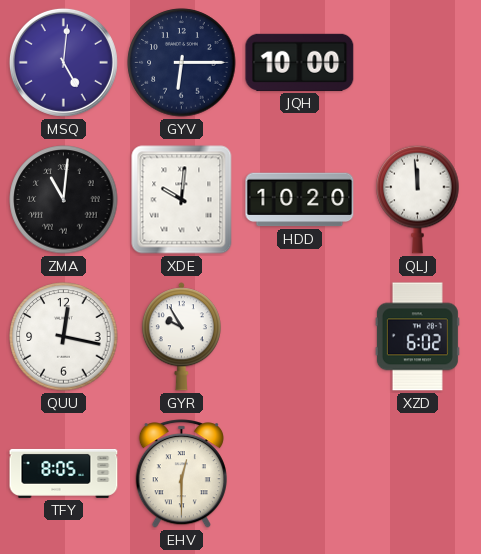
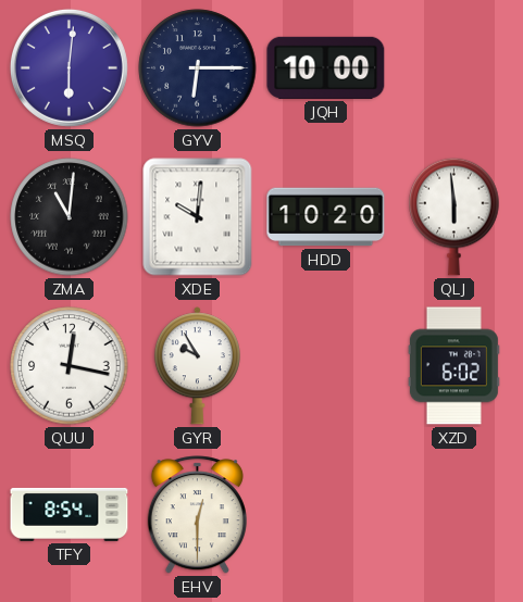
MSQ: 5:01 -> 6:01 (69, 67)
QLJ: 11:59 -> 5:59 (454, 216)
TFY: 8:05 -> 8:54 (70, 514)
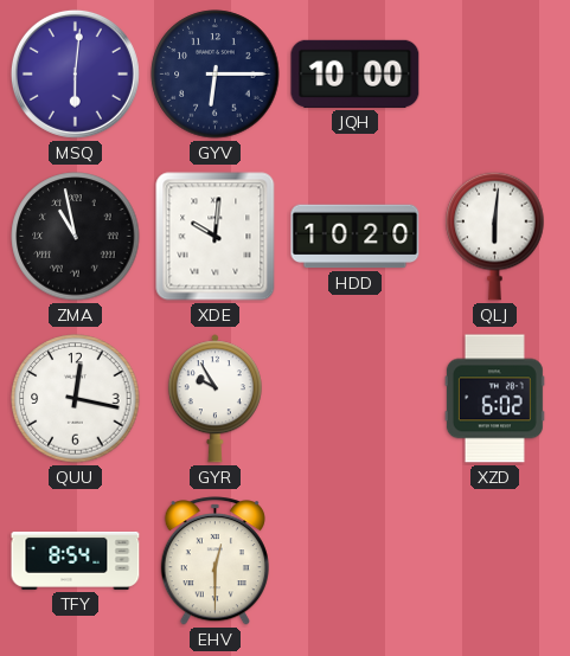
ZMA: 11:01 -> 10:58 (76, 237)
QLJ: 5:59 -> 6:01 (495, 236)
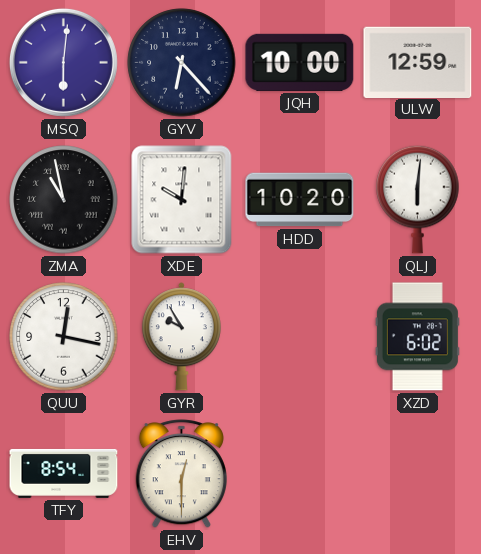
GYV: 6:15 -> 6:23 (182, 63)
ULW: none -> 12:59 (418, 62)
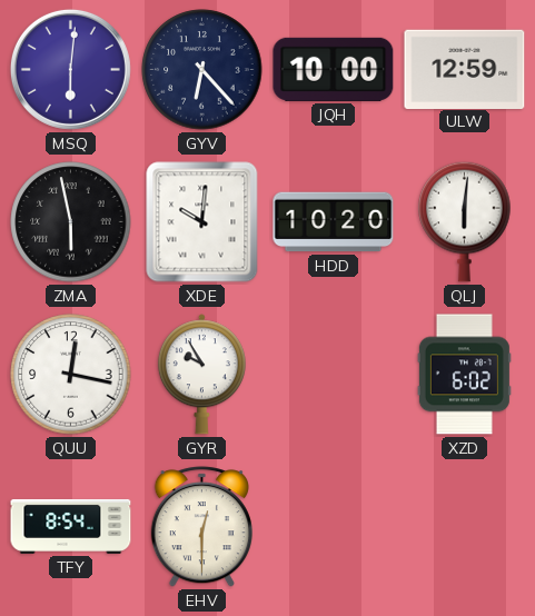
ZMA: 10:58 -> 5:58 (71, 222)
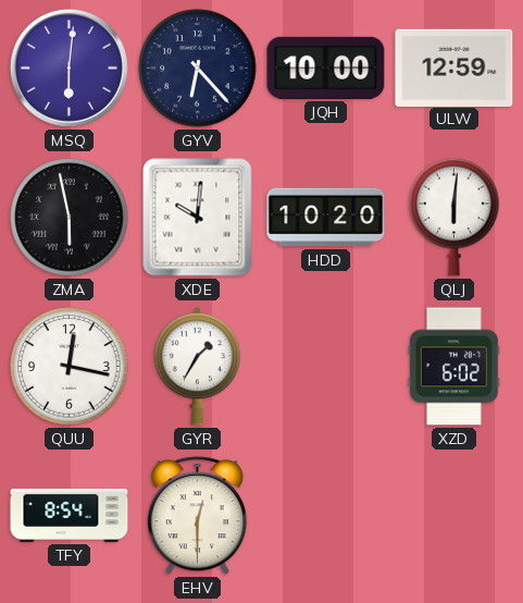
GYR: 9:55 -> 1:35 (197, 367)
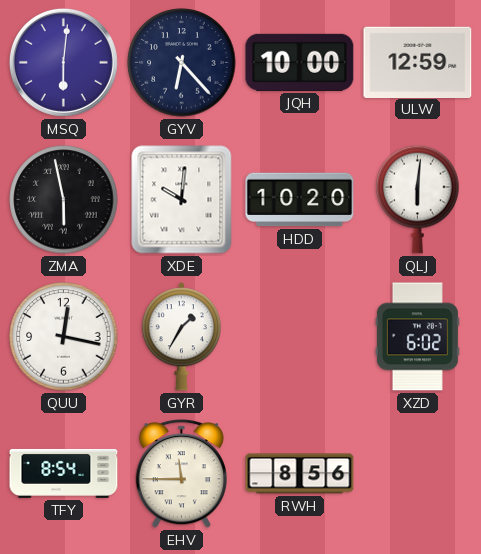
EHV: 12:30 -> 11:45 (181, 474)
RWH: none -> 8:56 (300, 474)
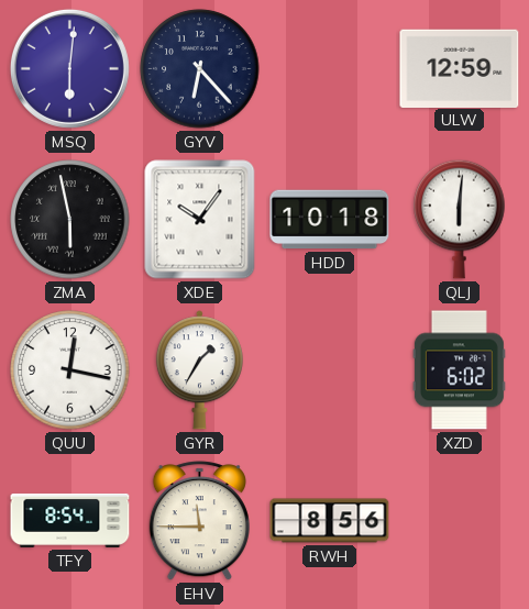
JQH: 10:00 -> none (300, 62)
XDE: 10:01 -> 10:06 (200, 220)
HDD: 10:20 -> 10:18 (330, 220)
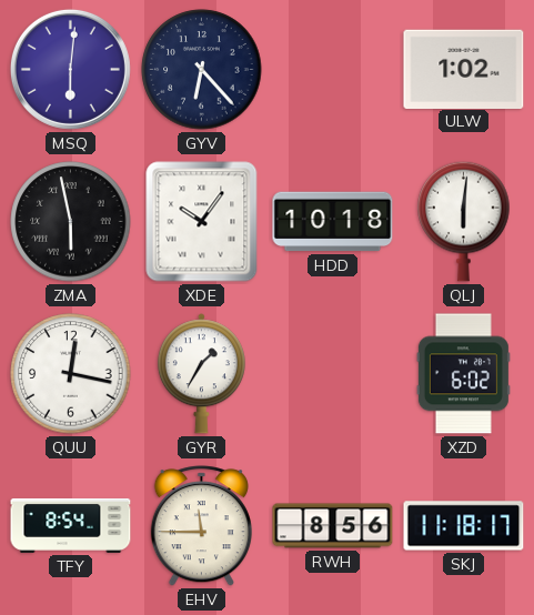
ULW: 12:59 -> 1:02 (464, 69)
SKJ: none -> 11:18 (464, 526)
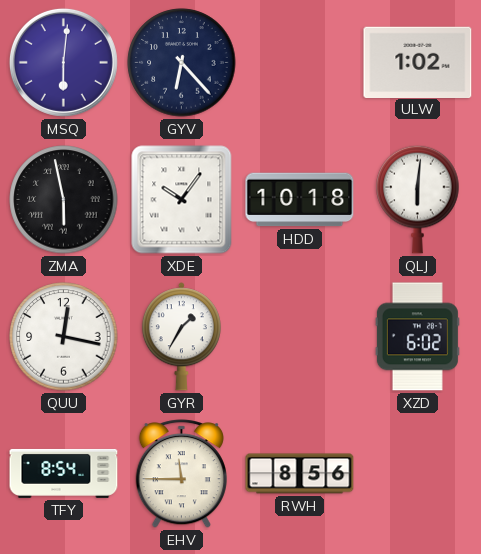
SKJ: 11:18 -> none (464, 526)
